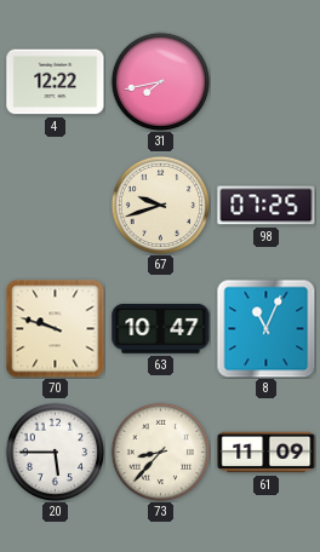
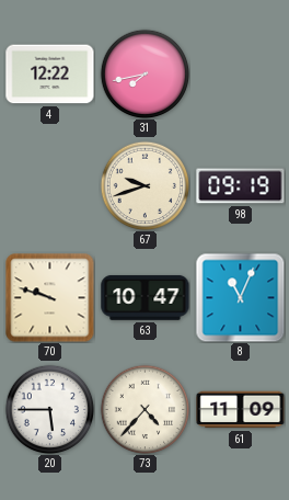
98: 07:25 -> 09:19 (241, 186)
73: 8:37 -> 4:37 (144, 409)
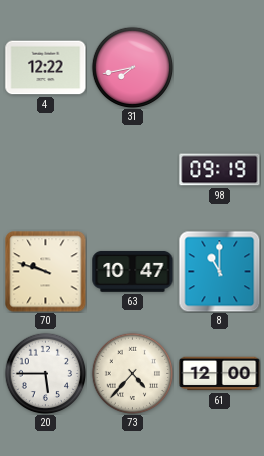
67: 9:42 -> none (144, 185)
8: 11:04 -> 11:00 (219, 271)
61: 11:09 -> 12:00 (220, 374)
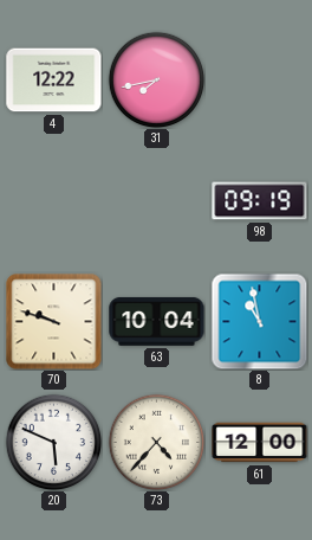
63: 10:47 -> 10:04 (157, 321)
8: 11:00 -> 10:58 (259, 321)
20: 5:45 -> 5:49 (53, 442)
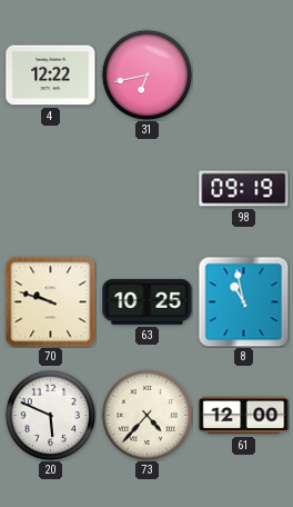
31: 7:43 -> 6:43 (146, 74)
63: 10:04 -> 10:25 (148, 301)
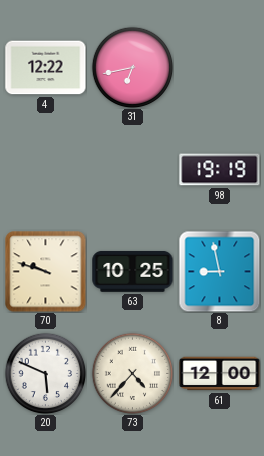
98: 09:19 -> 19:19 (220, 170)
8: 10:58 -> 8:58 (219, 271)
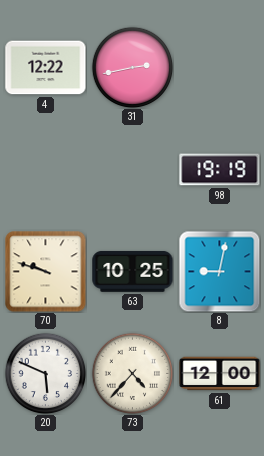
31: 6:43 -> 2:43 (132, 67)
8: 8:58 -> 9:02 (219, 271)
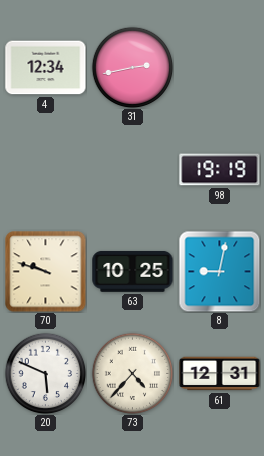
4: 12:22 -> 12:34 (46, 68)
61: 12:00 -> 12:31 (220, 374)
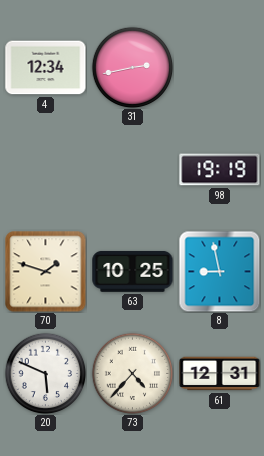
70: 9:48 -> 1:48 (46, 272)
8: 9:02 -> 8:58 (219, 271)
